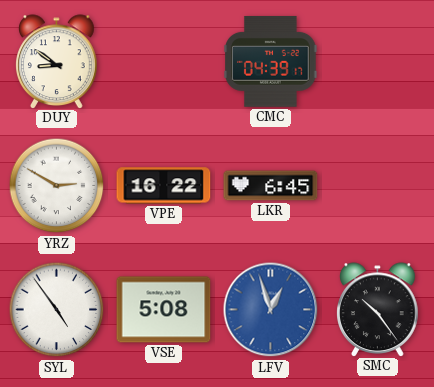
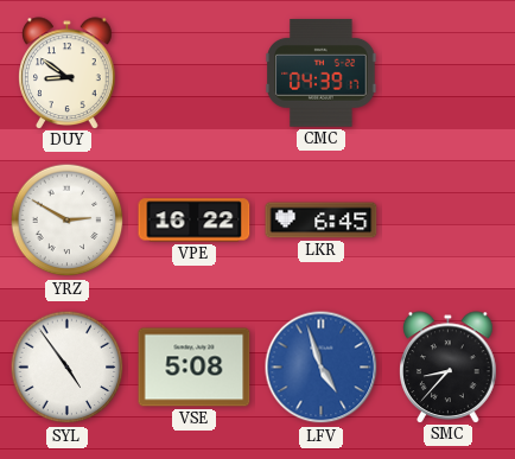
LFV: 12:57 -> 4:57 (322, 368)
SMC: 10:24 -> 8:37 (449, 366)
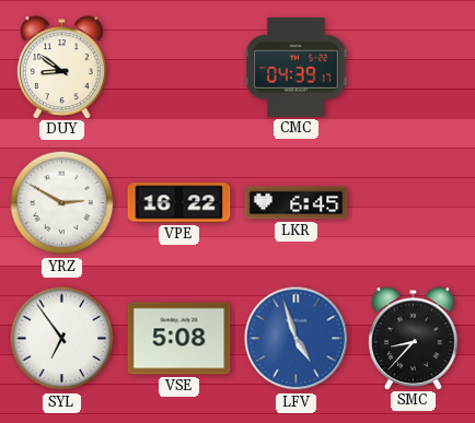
SYL: 4:54 -> 6:54 (62, 339)
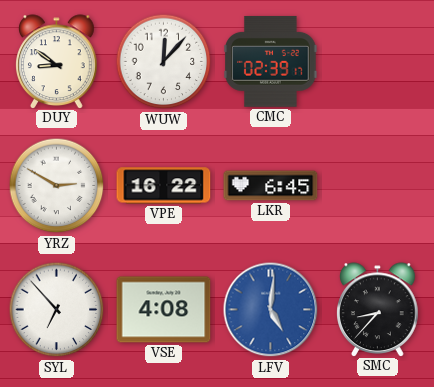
WUW: none -> 12:07 (164, 62)
CMC: 04:39 -> 02:39 (271, 62)
SYL: 6:54 -> 6:53 (57, 310)
VSE: 5:08 -> 4:08 (164, 310)
LFV: 4:57 -> 5:01 (271, 310)
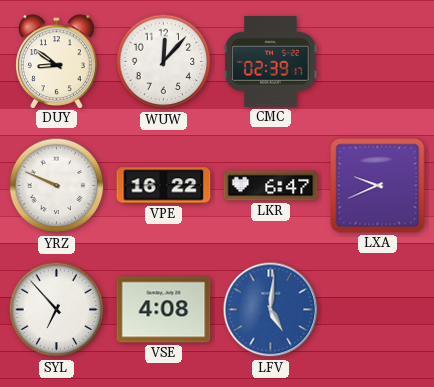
YRZ: 2:50 -> 9:49 (57, 186)
LKR: 6:45 -> 6:47 (271, 186)
LXA: none -> 9:41 (378, 186)
SMC: 8:37 -> none (378, 309)
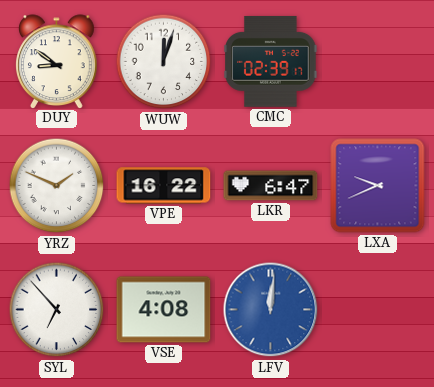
WUW: 12:07 -> 12:03 (164, 62)
YRZ: 9:49 -> 1:49 (57, 186)
LFV: 5:01 -> 12:01 (271, 310)
